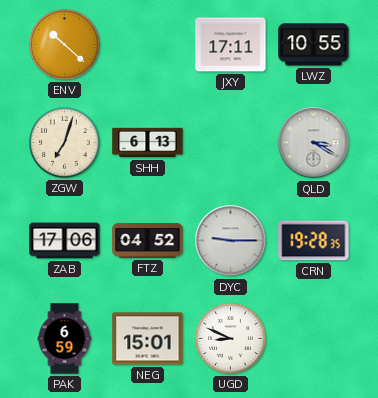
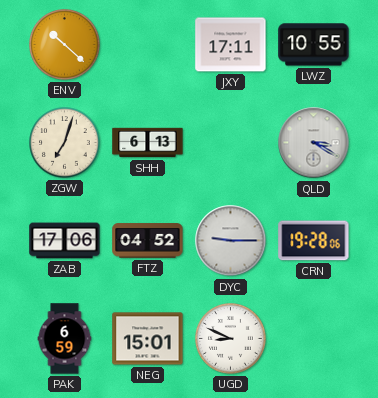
CRN: 19:28:35 -> 19:28:06 (314, 241)
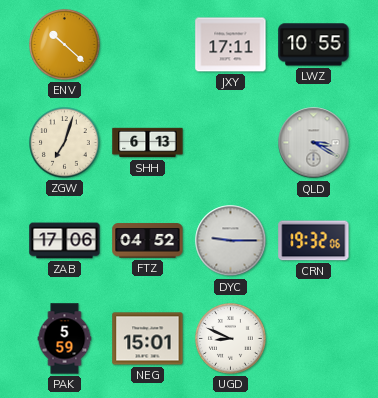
CRN: 19:28 -> 19:32 (314, 241)
PAK: 6:59 -> 5:59 (65, 339)
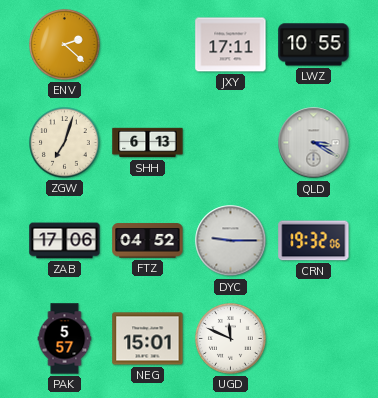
ENV: 10:22 -> 2:22 (65, 45)
PAK: 5:59 -> 5:57 (65, 339)
UGD: 8:49 -> 11:49 (231, 339)
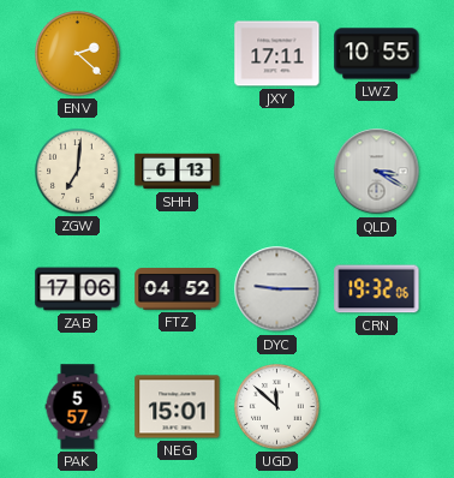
ZGW: 7:03 -> 7:01 (78, 172)
UGD: 11:49 -> 11:52 (277, 407)
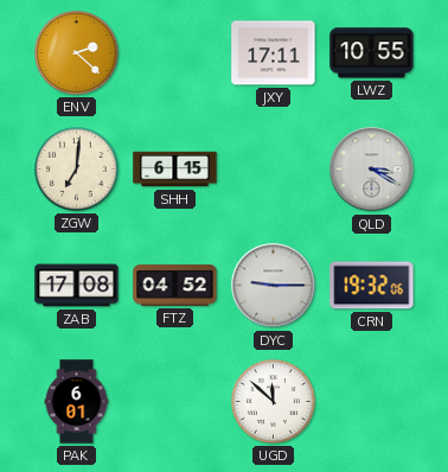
SHH: 6:13 -> 6:15 (175, 170)
ZAB: 17:06 -> 17:08 (77, 286)
PAK: 5:57 -> 6:01 (77, 402)
NEG: 15:01 -> none (178, 407)
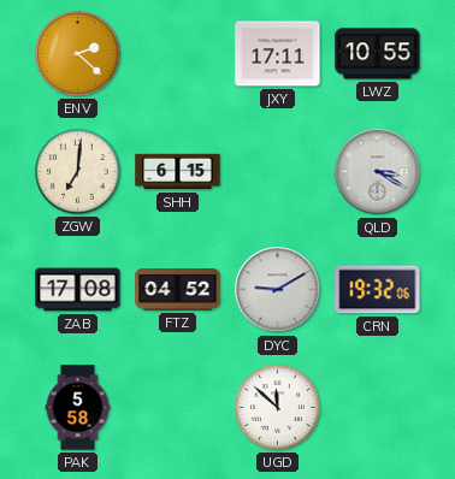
DYC: 9:15 -> 9:10 (278, 290)
PAK: 6:01 -> 5:58 (78, 408)
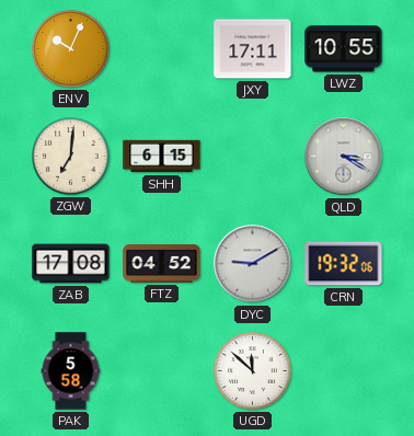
ENV: 2:22 -> 10:04 (71, 49)
